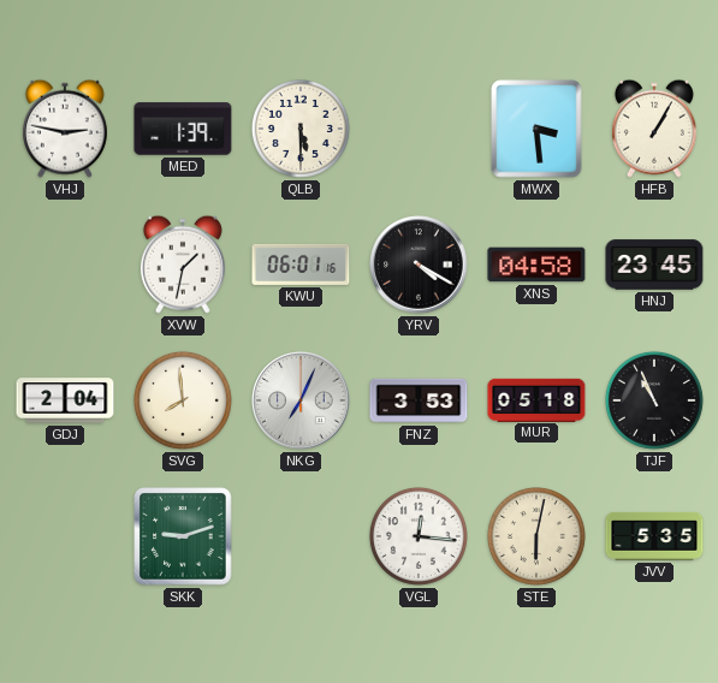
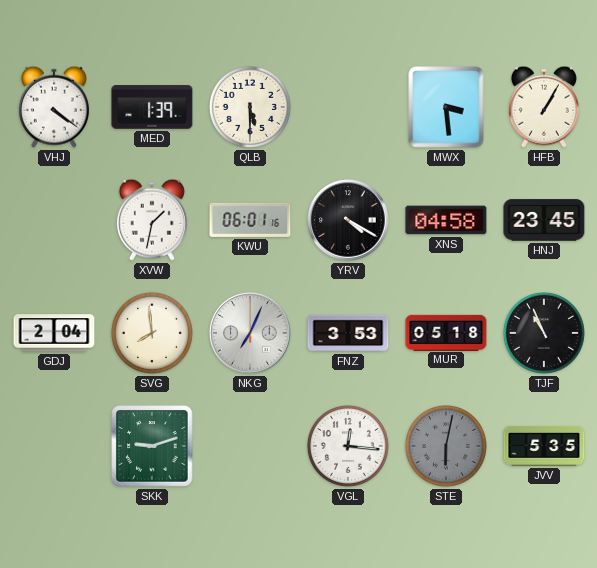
VHJ: 2:47 -> 4:21 (54, 107)
STE dial: cream -> grey (446, 446)
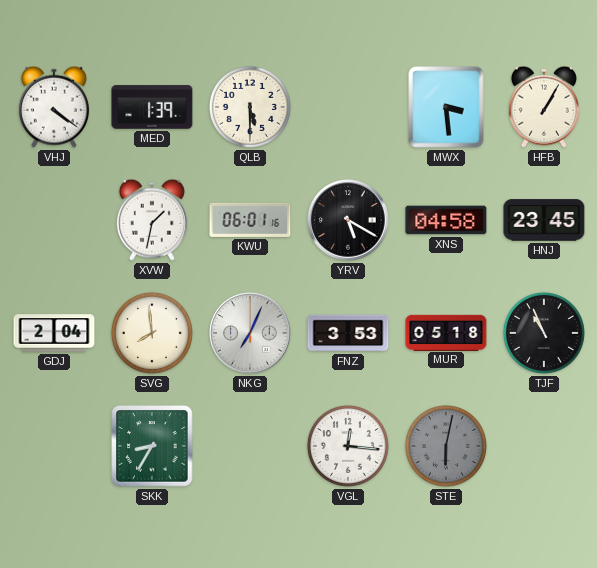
YRV: 4:20 -> 5:20 (348, 220)
SKK: 9:12 -> 8:35 (152, 446)
JVV: 5:35 -> none (544, 446)
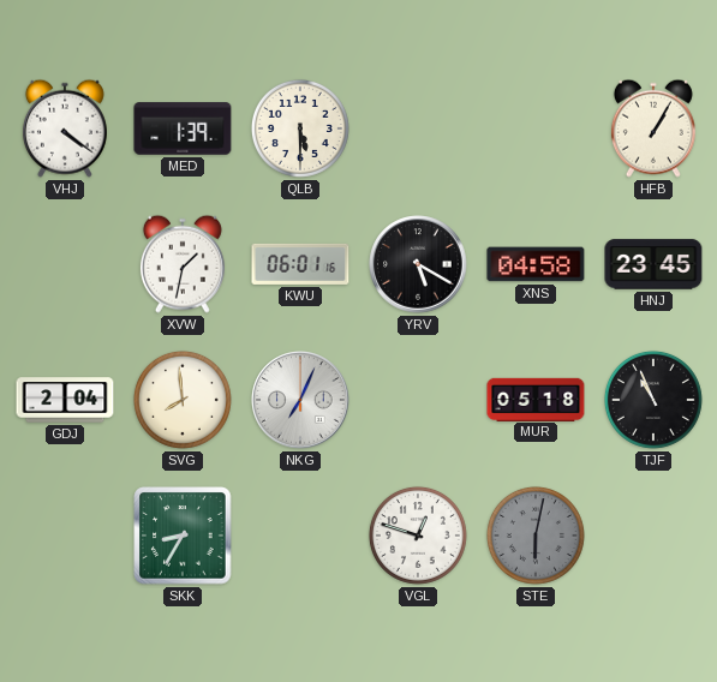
MWX: 3:29 -> none (446, 107)
FNZ: 3:53 -> none (348, 333)
VGL: 12:16 -> 12:48 (418, 536)
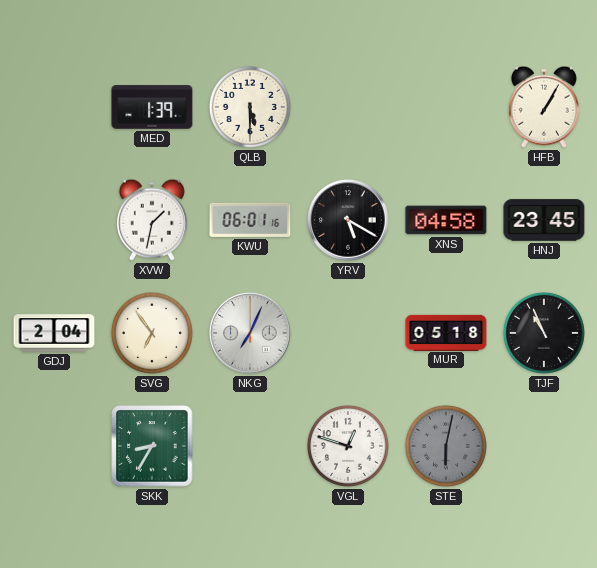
VHJ: 4:21 -> none (65, 128)
SVG: 7:59 -> 6:54 (152, 333)
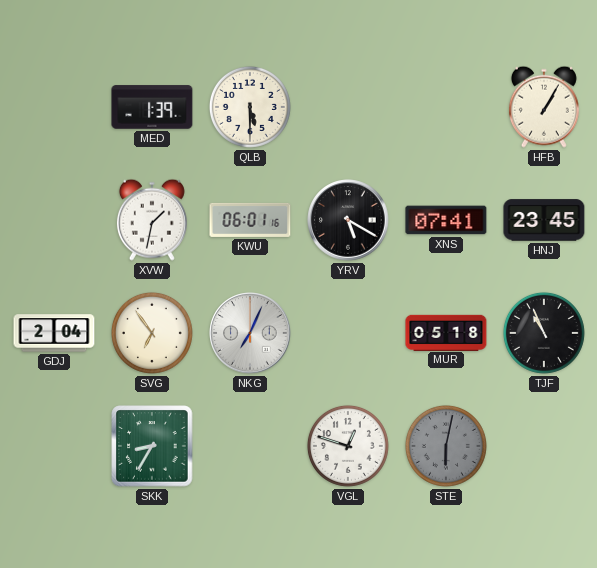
XNS: 04:58 -> 07:41 (446, 220)
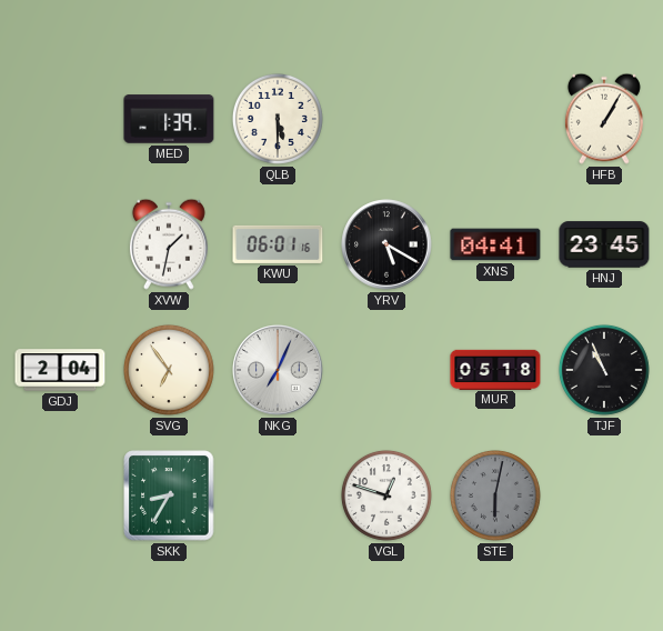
XNS: 07:41 -> 04:41 (495, 244)
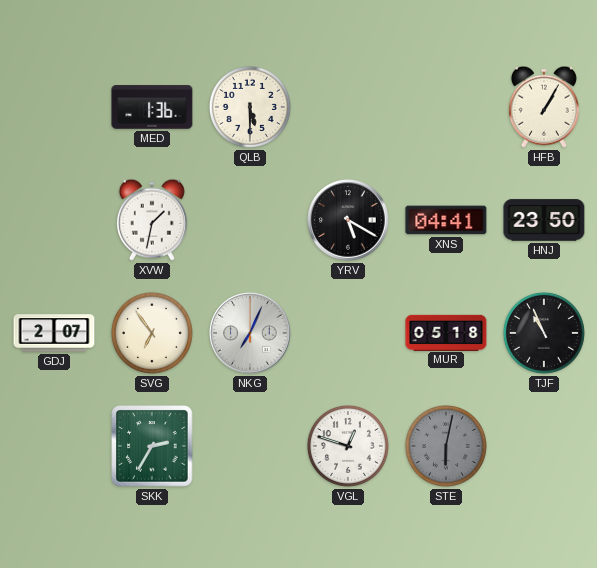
MED: 1:39 -> 1:36 (152, 107)
KWU: 06:01 -> none (278, 244)
HNJ: 23:45 -> 23:50 (544, 220)
GDJ: 2:04 -> 2:07 (54, 333)
SKK: 8:35 -> 2:35 (152, 446)
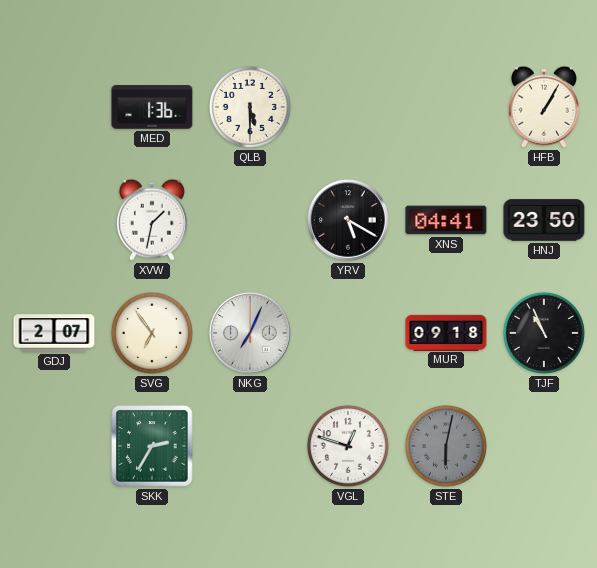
MUR: 05:18 -> 09:18 (446, 332)
